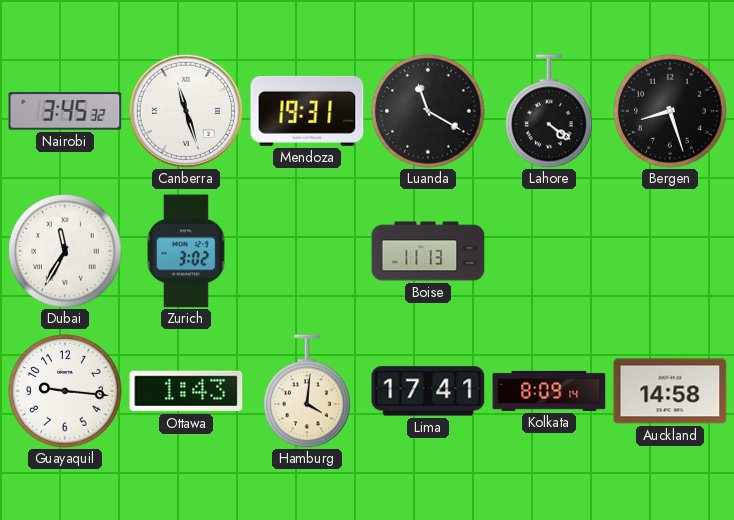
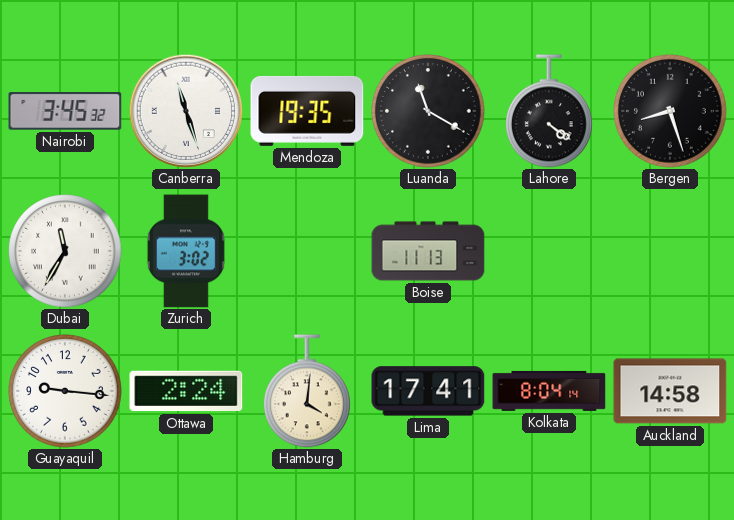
Mendoza: 19:31 -> 19:35 (307, 111)
Ottawa: 1:43 -> 2:24 (186, 391)
Kolkata: 8:09 -> 8:04 (549, 391)
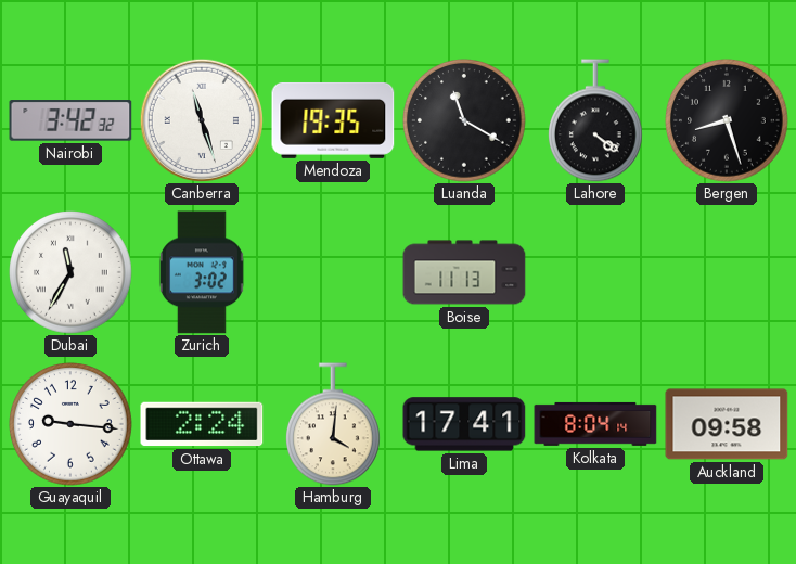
Nairobi: 3:45 -> 3:42 (70, 120)
Auckland: 14:58 -> 09:58 (727, 424)
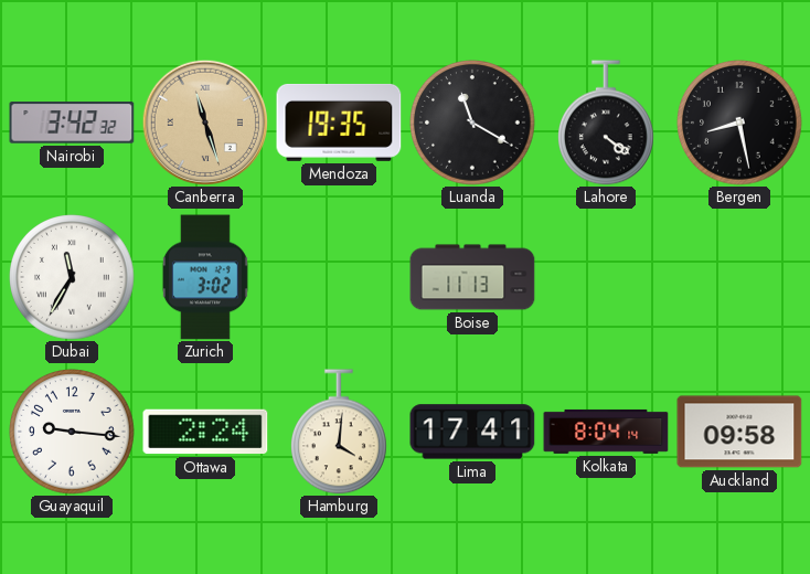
Canberra dial: white -> champagne (204, 121)
Bergen: 8:27 -> 8:28 (739, 123)
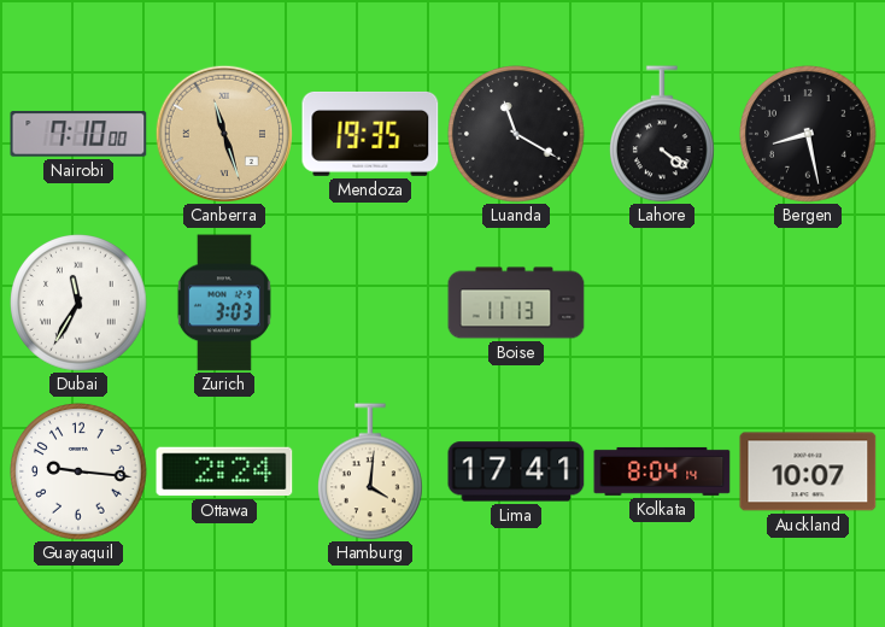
Nairobi: 3:42 -> 7:10 (78, 134)
Zurich: 3:02 -> 3:03 (224, 303)
Auckland: 09:58 -> 10:07 (808, 471)
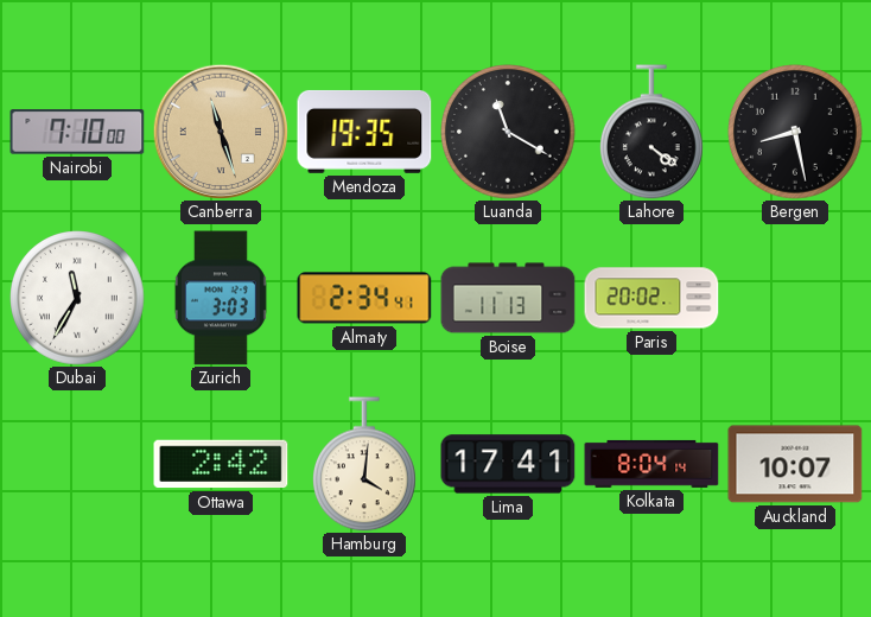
Almaty: none -> 2:34 (364, 298)
Paris: none -> 20:02 (651, 298)
Guayaquil: 9:16 -> none (78, 471)
Ottawa: 2:24 -> 2:42 (221, 464)
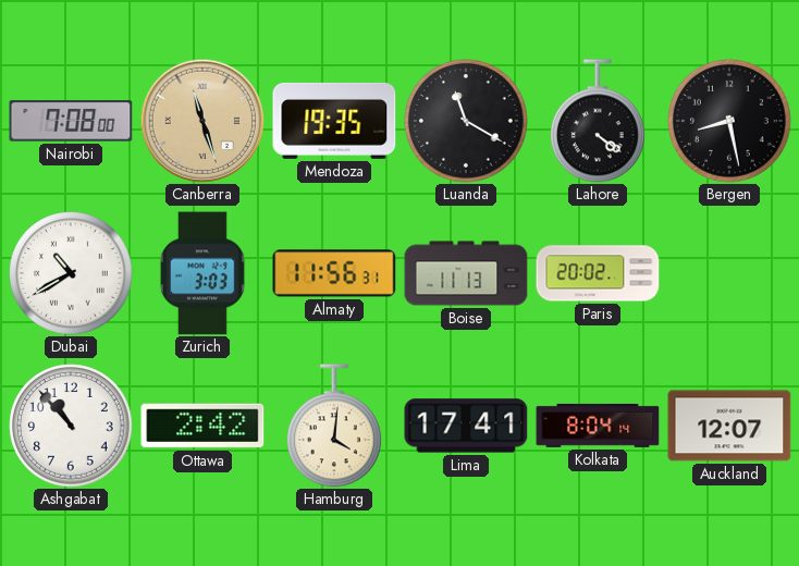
Nairobi: 7:10 -> 7:08 (71, 121)
Dubai: 11:35 -> 10:40 (71, 273)
Almaty: 2:34 -> 11:56 (334, 273)
Ashgabat: none -> 10:53 (71, 426)
Auckland: 10:07 -> 12:07 (729, 426)
